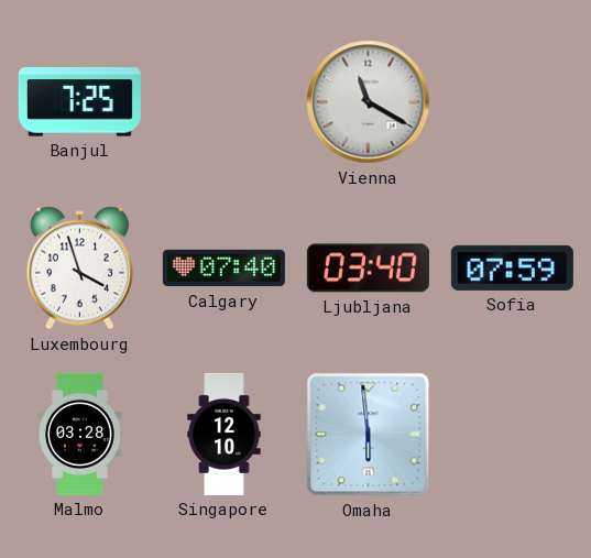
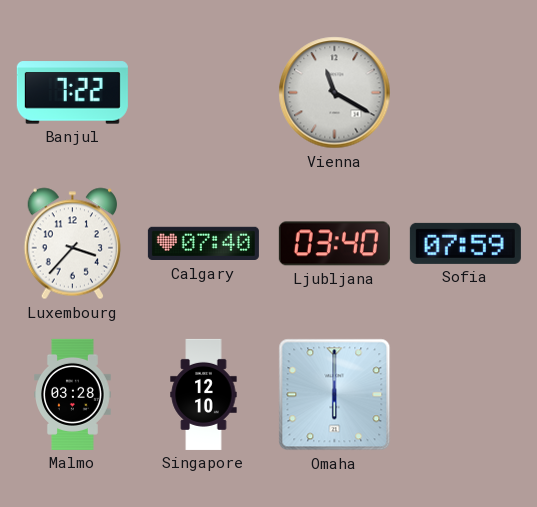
Banjul: 7:25 -> 7:22 (72, 93)
Luxembourg: 3:57 -> 3:37 (72, 244)
Omaha: 5:59 -> 6:00 (335, 395)
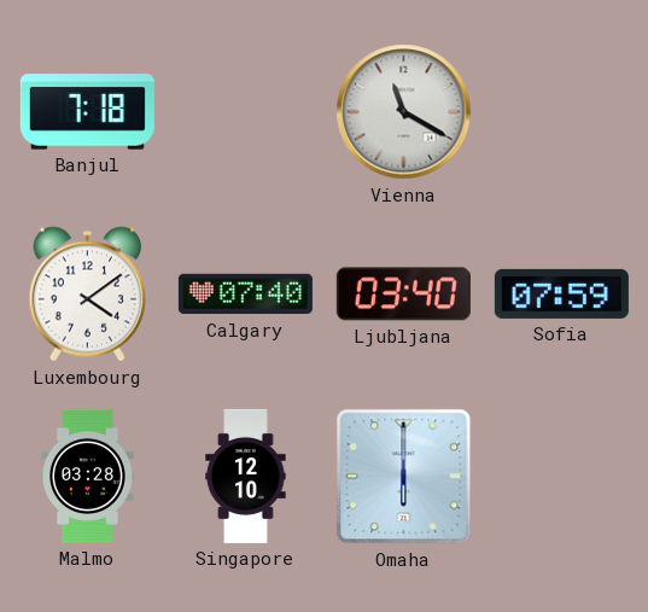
Banjul: 7:22 -> 7:18 (87, 112)
Luxembourg: 3:37 -> 4:09 (87, 295)
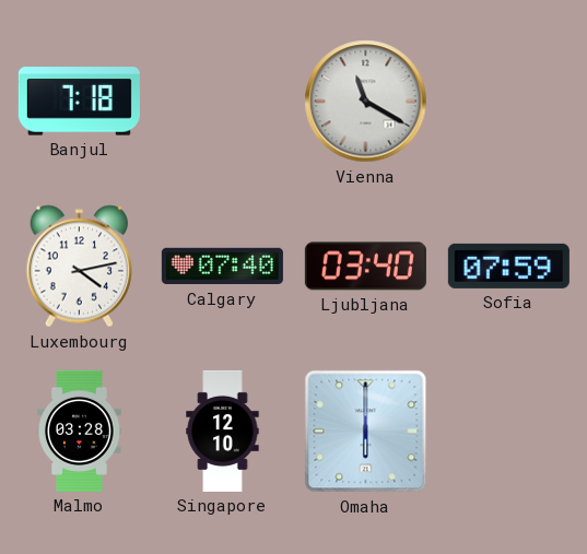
Luxembourg: 4:09 -> 4:13 (79, 267)
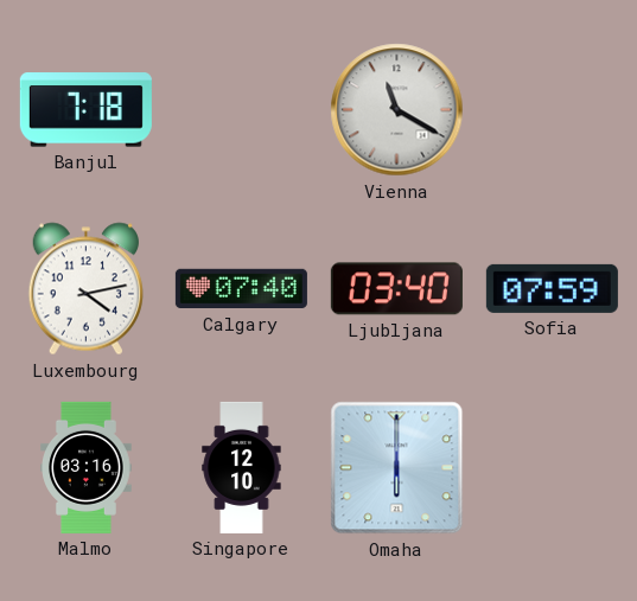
Malmo: 03:28 -> 03:16 (87, 467)
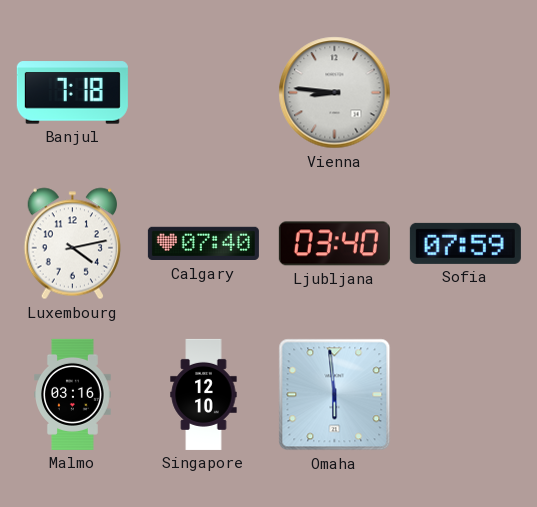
Vienna: 11:20 -> 8:46 (335, 93)
Omaha: 6:00 -> 5:59 (335, 395)
